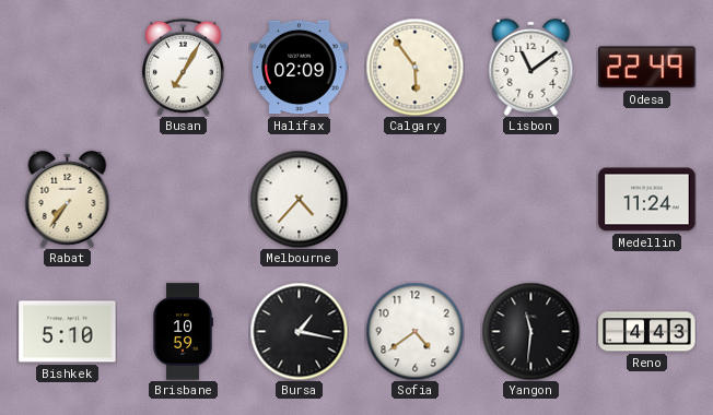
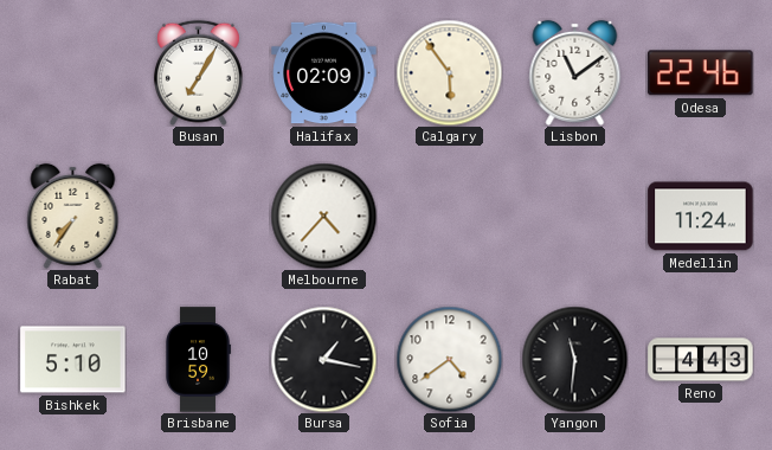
Odesa: 22:49 -> 22:46 (701, 73)
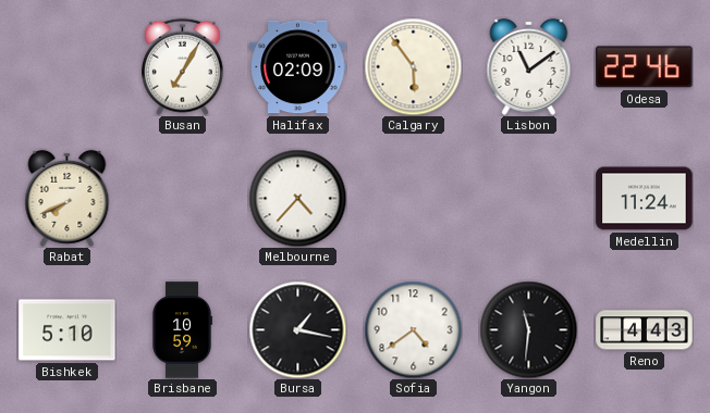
Rabat: 7:36 -> 7:41 (68, 198)
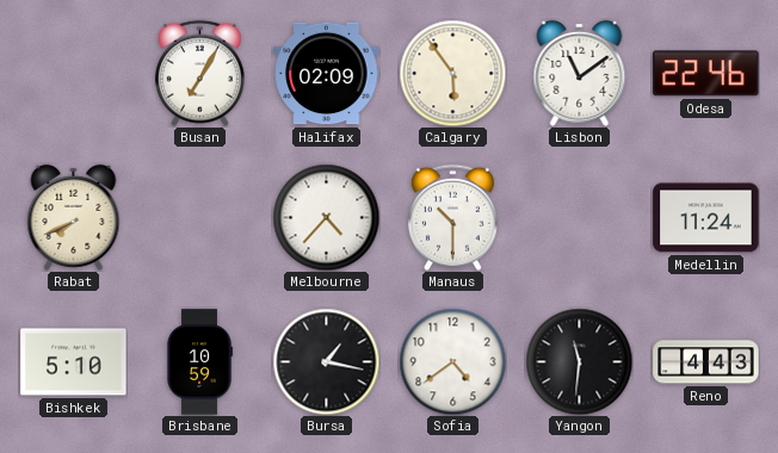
Manaus: none -> 10:30 (452, 217)
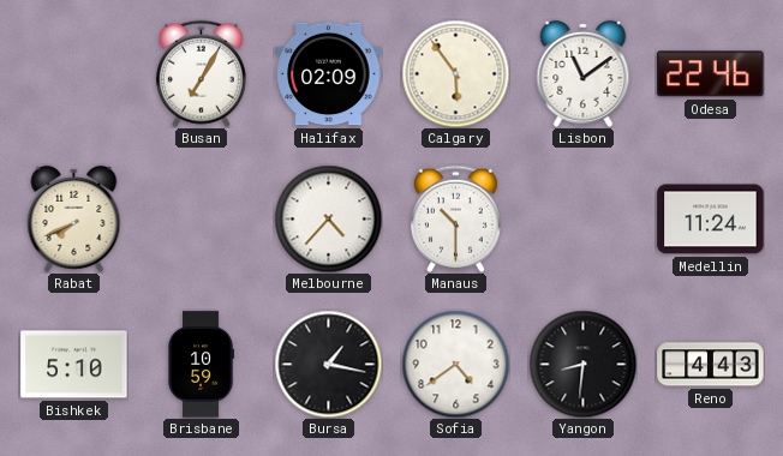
Yangon: 11:31 -> 8:31 (582, 364)
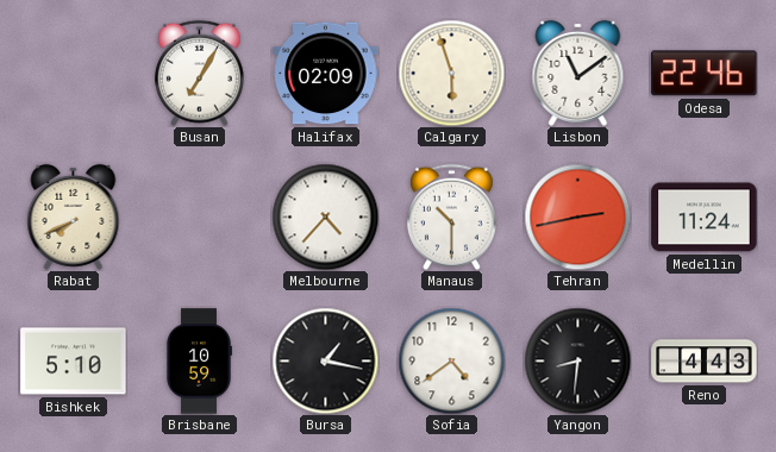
Calgary: 5:54 -> 5:57 (451, 73)
Tehran: none -> 2:43 (577, 216)
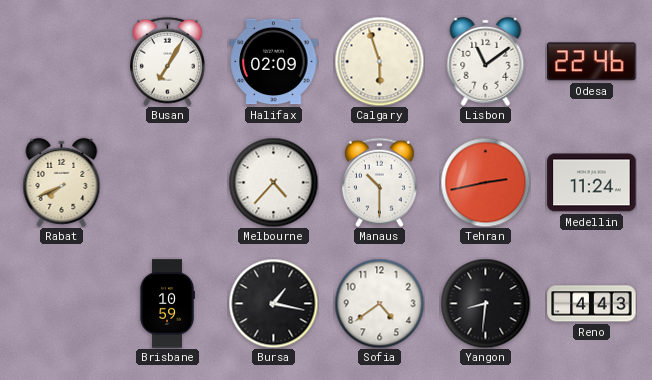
Bishkek: 5:10 -> none (74, 362)
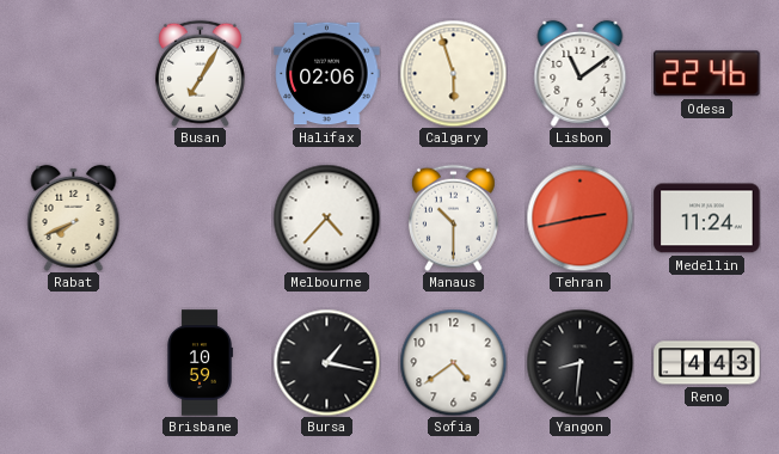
Halifax: 02:09 -> 02:06 (327, 74)
